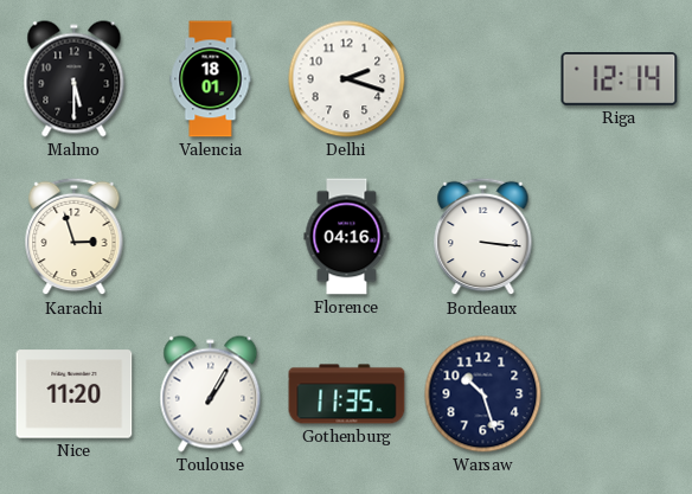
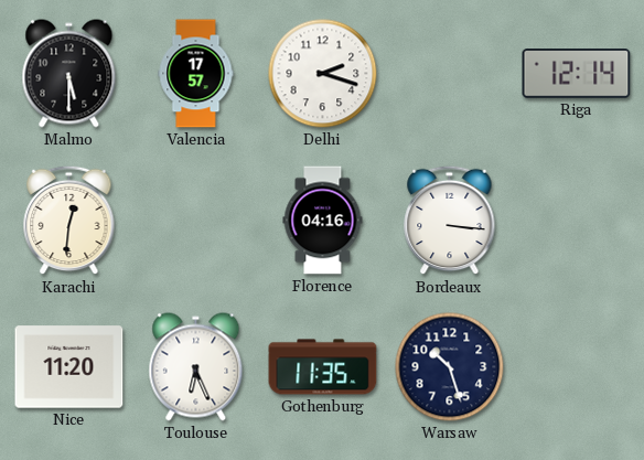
Valencia: 18:01 -> 17:57 (196, 74)
Karachi: 2:57 -> 12:31 (69, 221)
Toulouse: 1:05 -> 6:26 (196, 367)
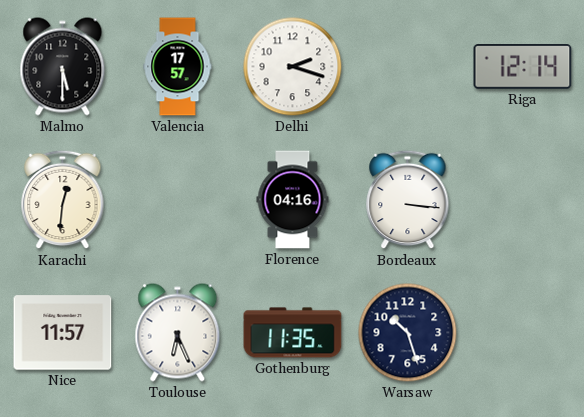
Nice: 11:20 -> 11:57 (63, 333)
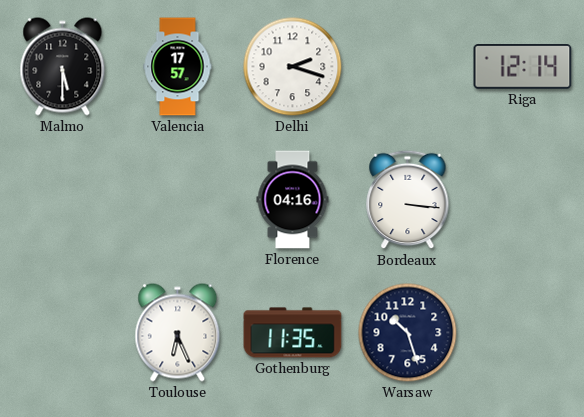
Karachi: 12:31 -> none (63, 200)
Nice: 11:57 -> none (63, 333)
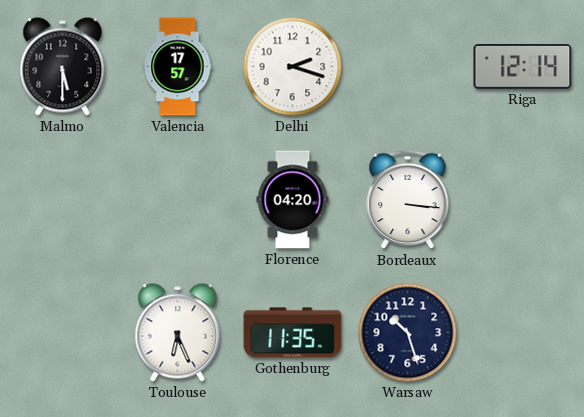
Florence: 04:16 -> 04:20 (293, 200)
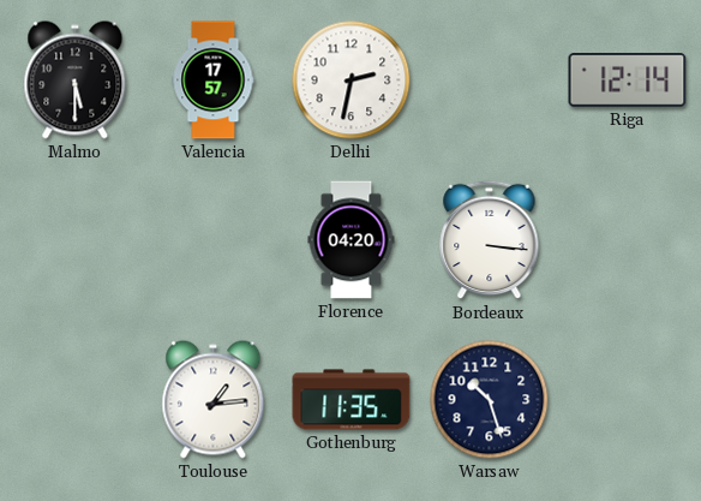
Delhi: 2:18 -> 2:32 (352, 80)
Toulouse: 6:26 -> 1:14 (214, 400)
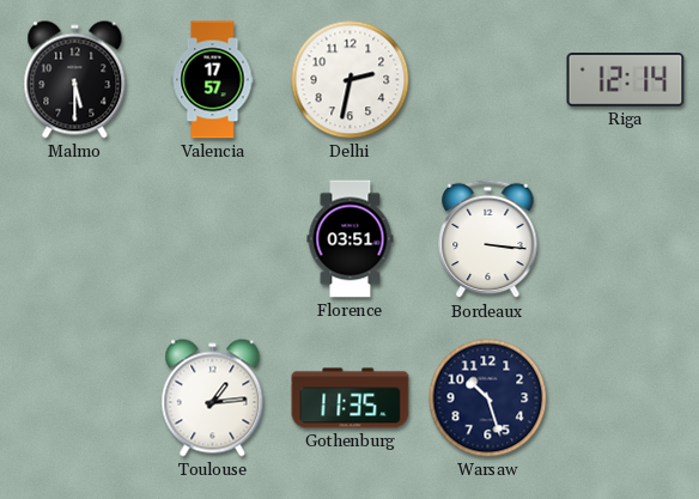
Florence: 04:20 -> 03:51 (351, 239)
